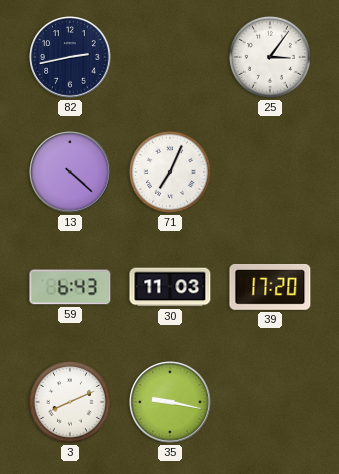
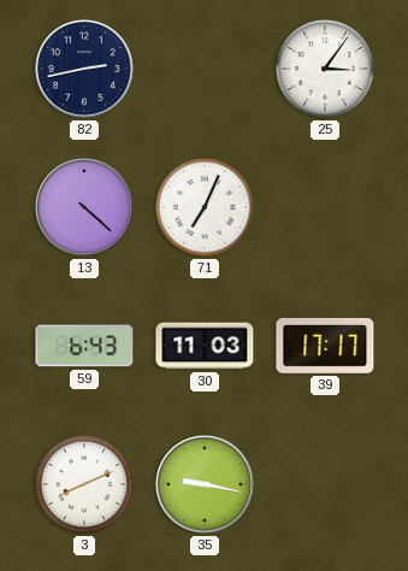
39: 17:20 -> 17:17 (325, 346)
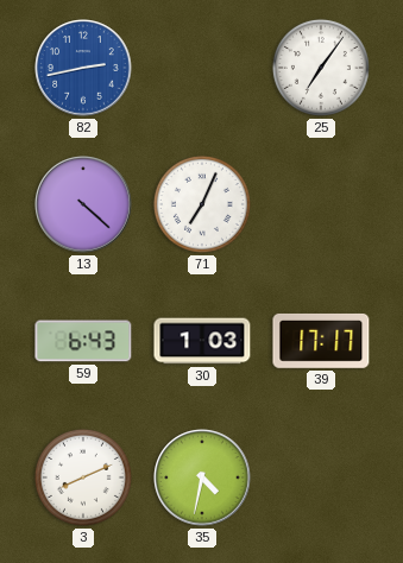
82 dial: navy -> blue (83, 68)
25: 3:06 -> 7:06 (321, 68)
30: 11:03 -> 1:03 (202, 341)
35: 9:17 -> 4:32 (202, 477)
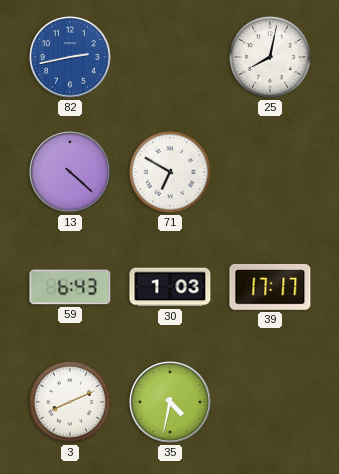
25: 7:06 -> 8:02 (270, 57)
71: 7:04 -> 6:50 (170, 172)
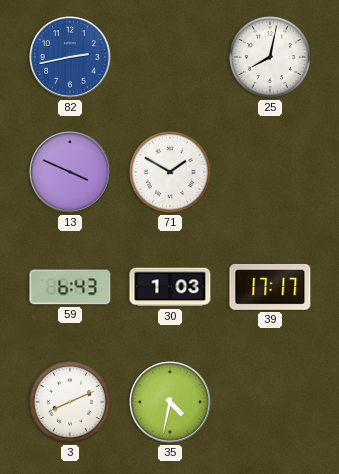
13: 4:22 -> 3:49 (70, 172)
71: 6:50 -> 1:50 (170, 172)
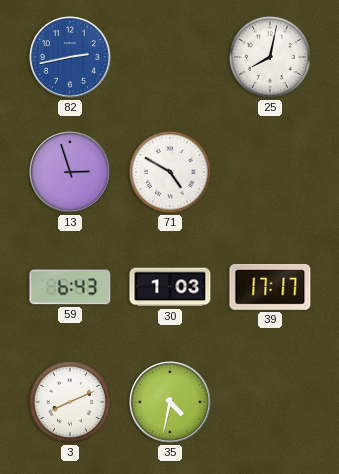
13: 3:49 -> 2:57 (70, 172)
71: 1:50 -> 4:50 (170, 172)
